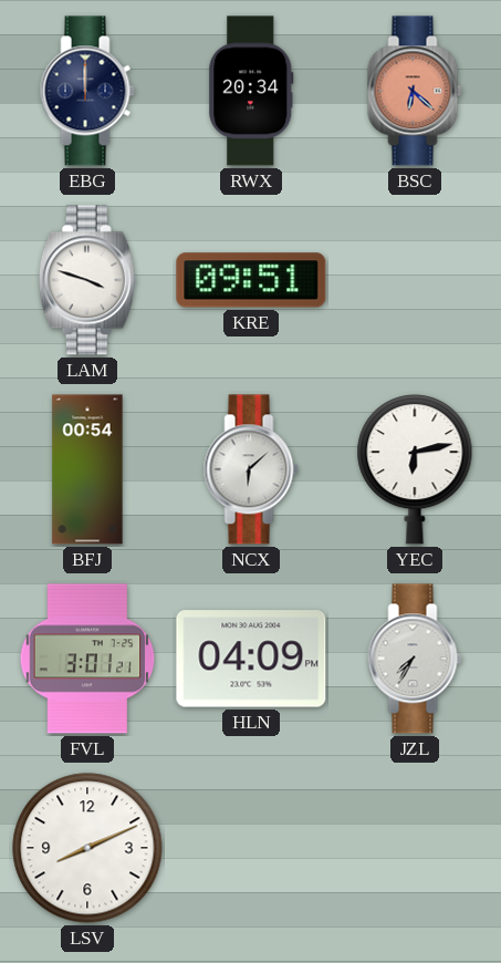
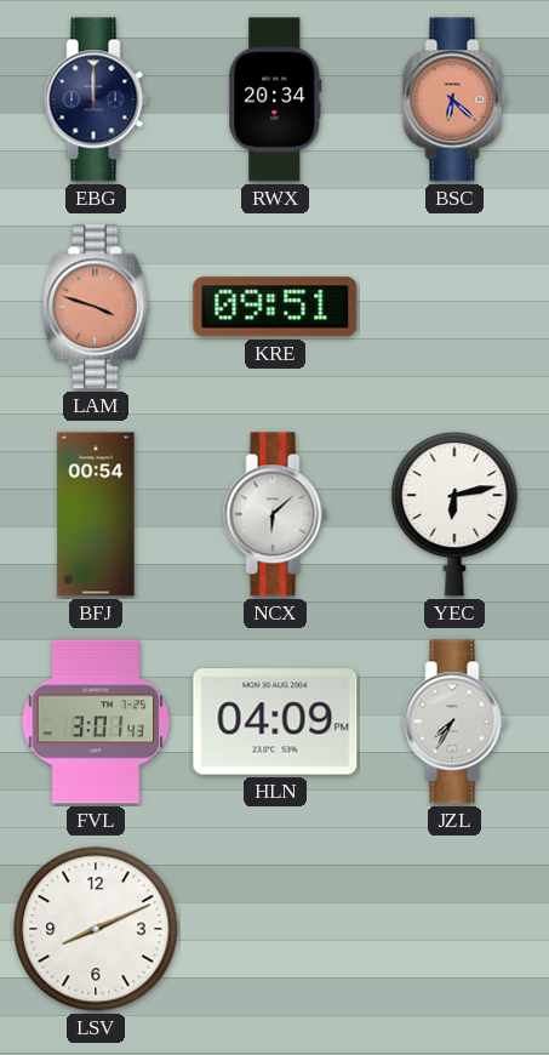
LAM dial: white -> salmon (96, 307)
FVL: 3:01:21 -> 3:01:43 (96, 722)
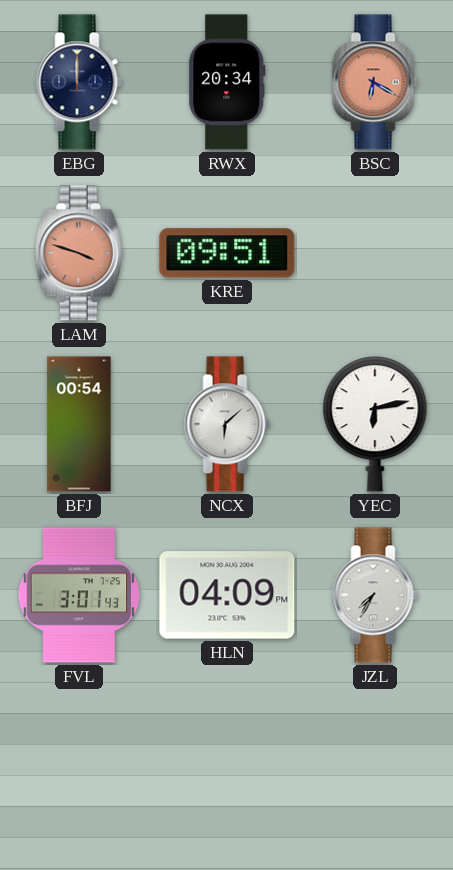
BSC: 6:22 -> 6:20 (375, 82)
LSV: 8:11 -> none (96, 929)
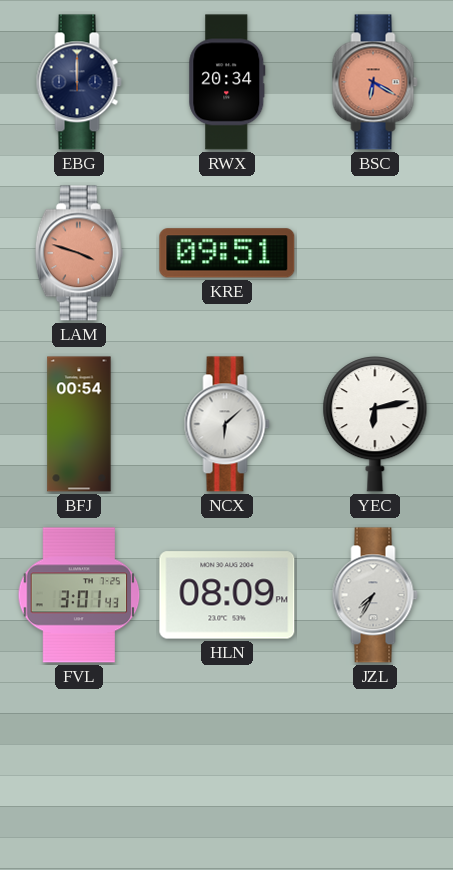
HLN: 04:09 -> 08:09 (227, 595)
